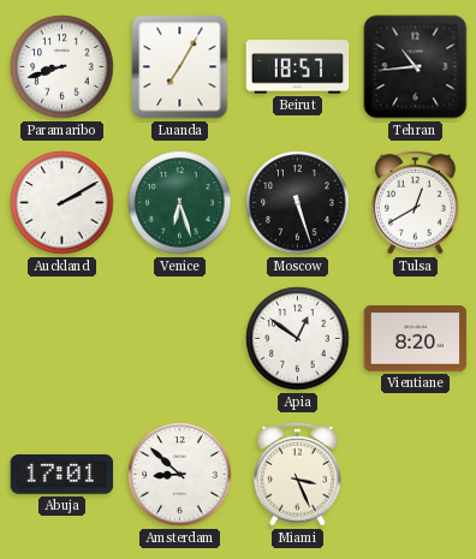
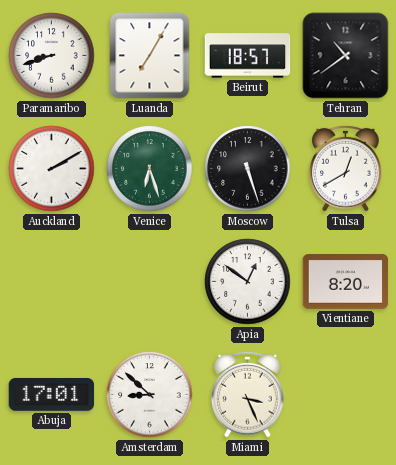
Tehran: 10:44 -> 10:39 (346, 56)
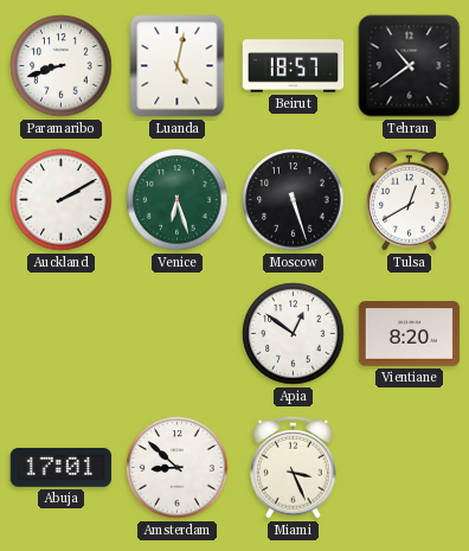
Luanda: 7:05 -> 5:02 (178, 66)
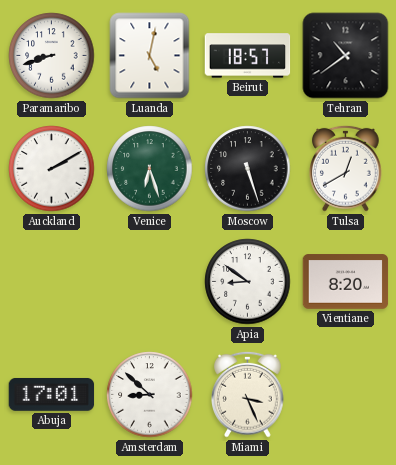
Apia: 12:51 -> 8:51 (248, 282)
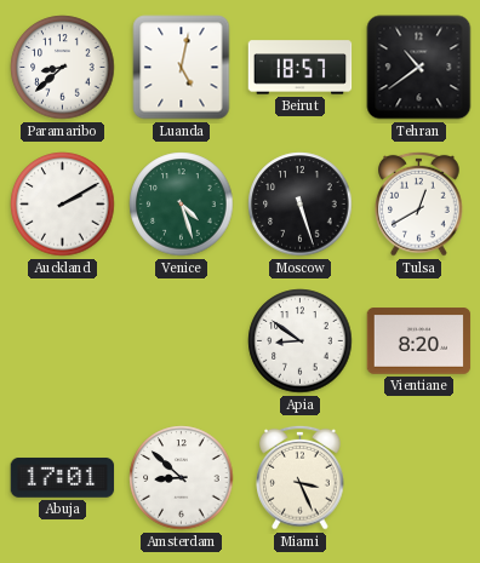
Paramaribo: 8:42 -> 8:38 (63, 68)
Venice: 6:27 -> 4:27 (182, 205)
